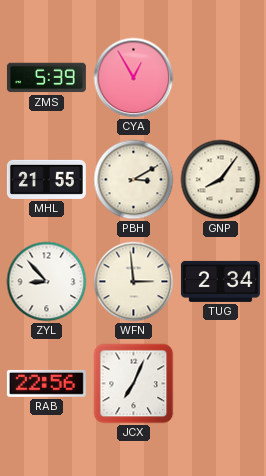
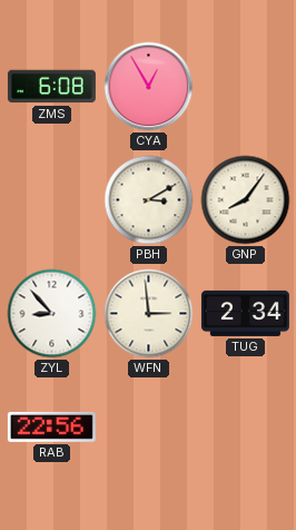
ZMS: 5:39 -> 6:08 (51, 87)
MHL: 21:55 -> none (46, 179)
JCX: 7:04 -> none (134, 384)
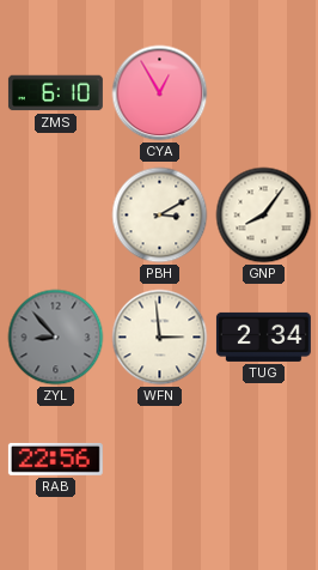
ZMS: 6:08 -> 6:10 (55, 93)
ZYL dial: white -> grey (56, 338)
